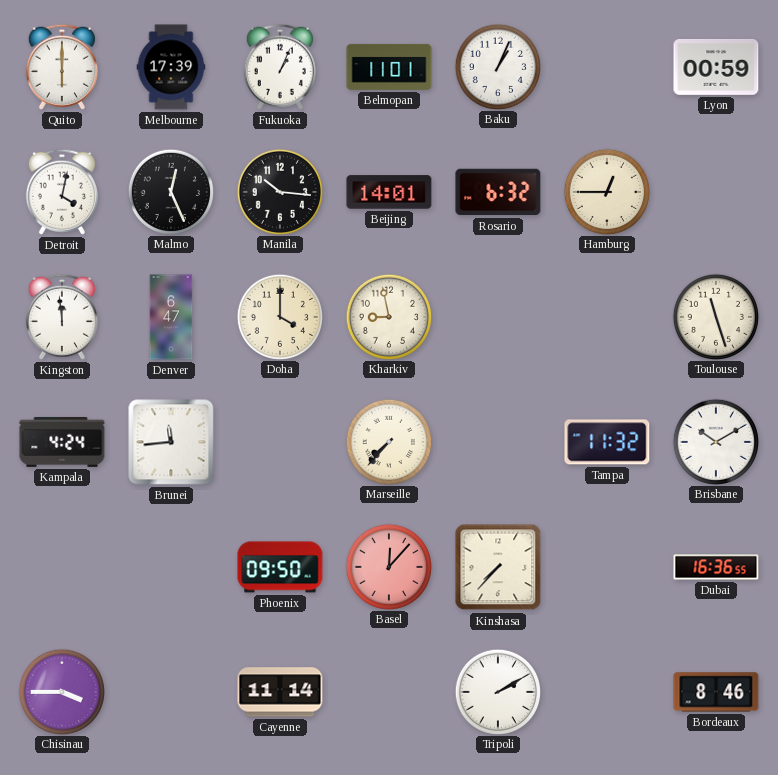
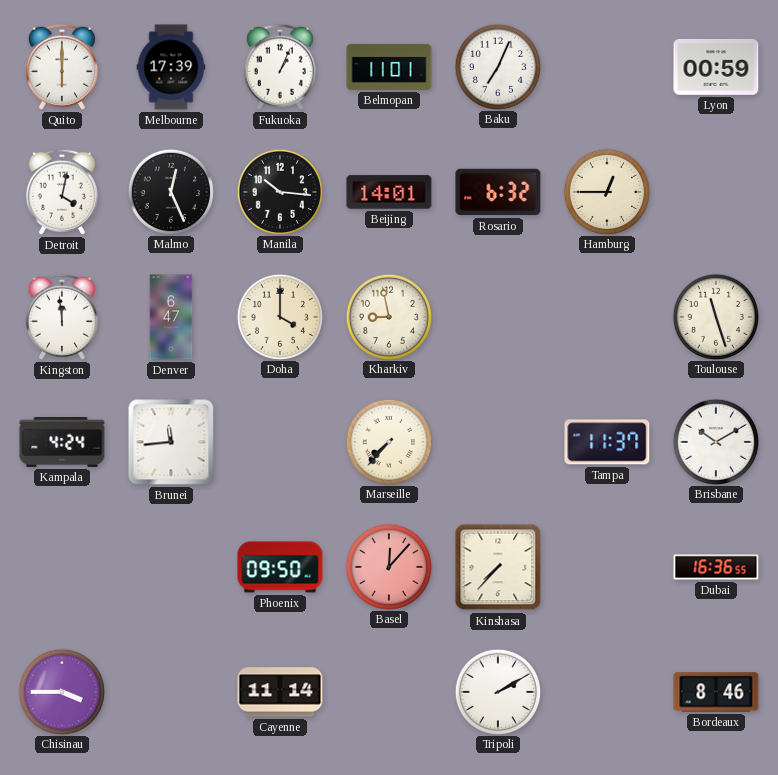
Baku: 1:04 -> 7:04 (497, 66)
Tampa: 11:32 -> 11:37 (607, 442)
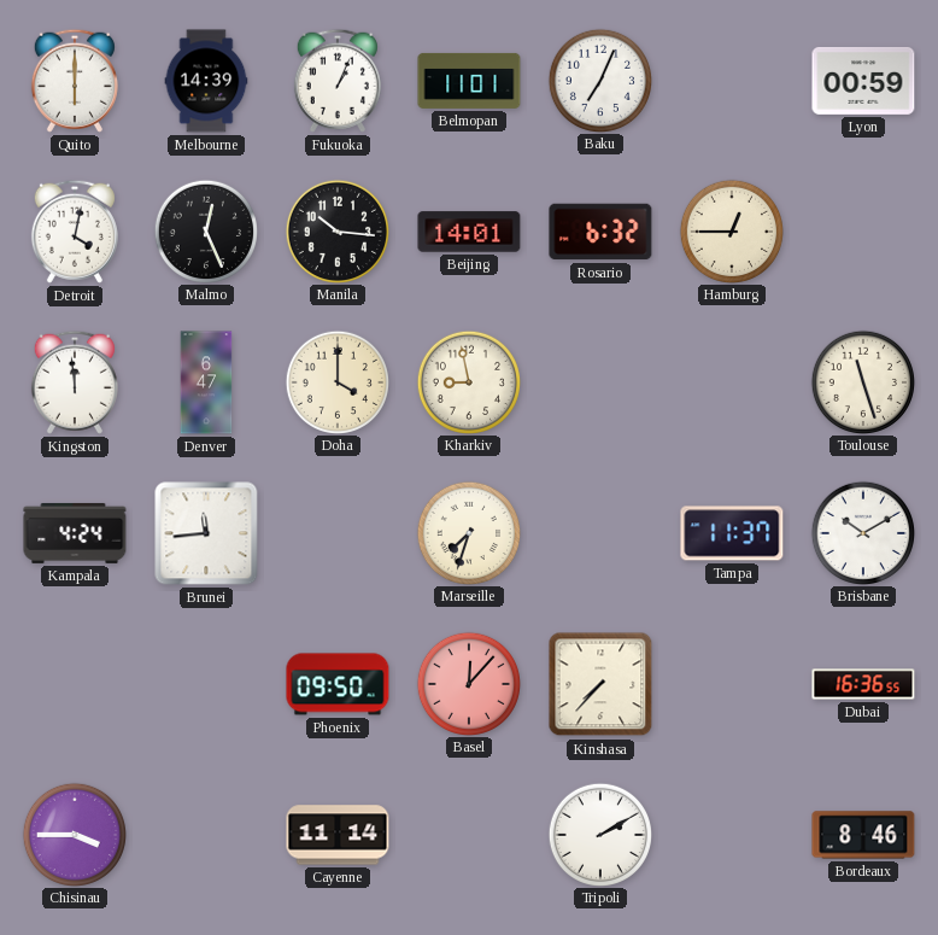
Melbourne: 17:39 -> 14:39 (206, 81)
Marseille: 7:37 -> 7:33 (468, 532)
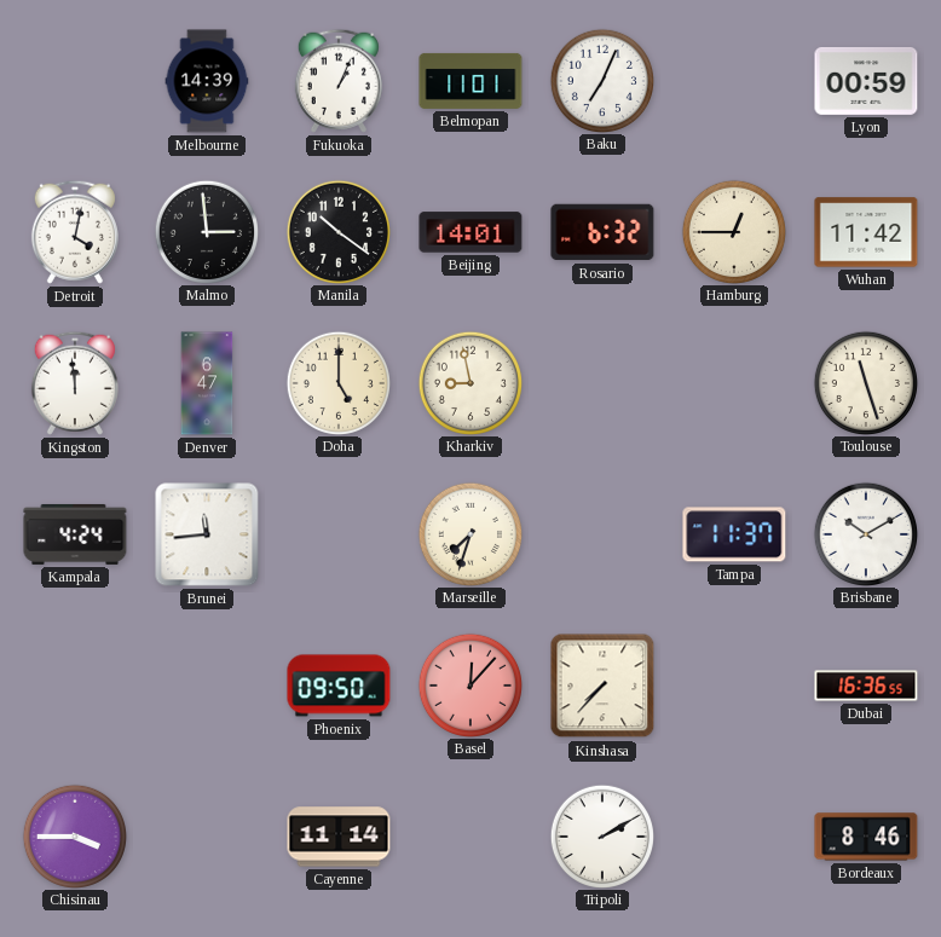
Quito: 6:00 -> none (75, 81)
Malmo: 12:26 -> 2:59 (206, 231)
Manila: 10:16 -> 10:21 (337, 231)
Wuhan: none -> 11:42 (866, 232)
Doha: 4:00 -> 5:00 (337, 382)
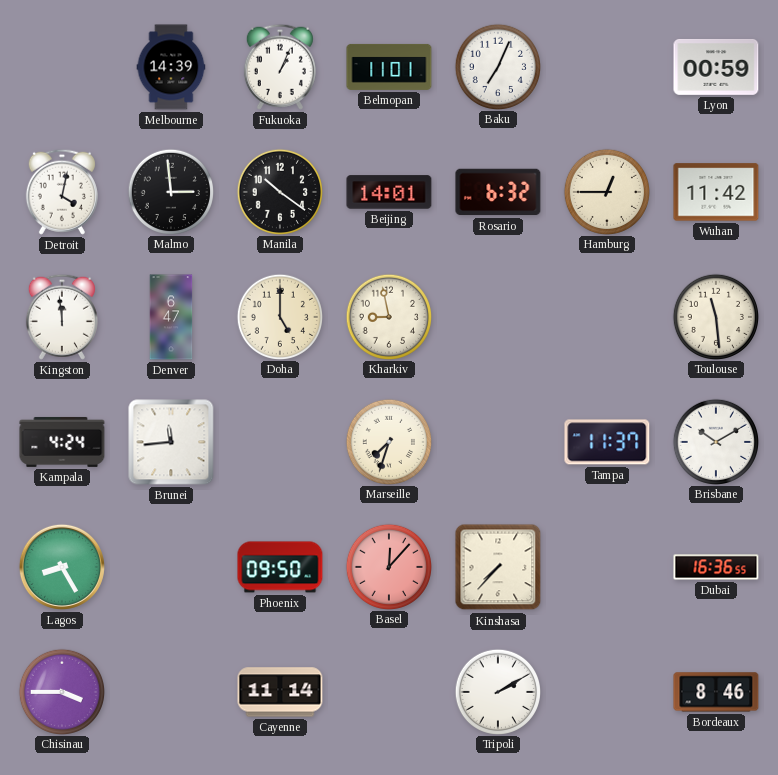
Toulouse: 11:27 -> 11:29 (715, 316)
Lagos: none -> 8:25 (62, 567)
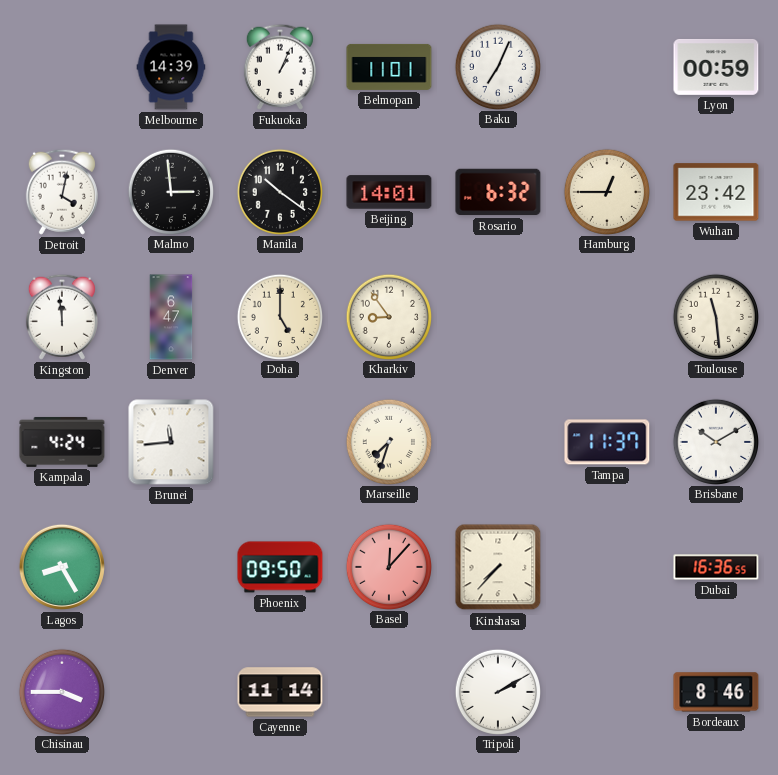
Wuhan: 11:42 -> 23:42 (716, 192)
Kharkiv: 8:58 -> 8:54 (388, 316)
